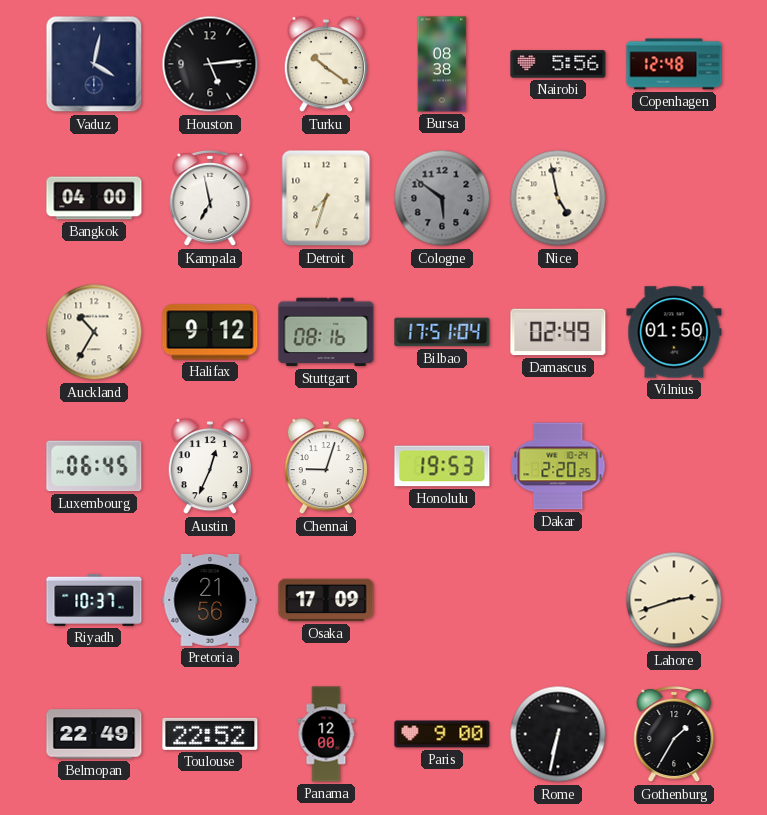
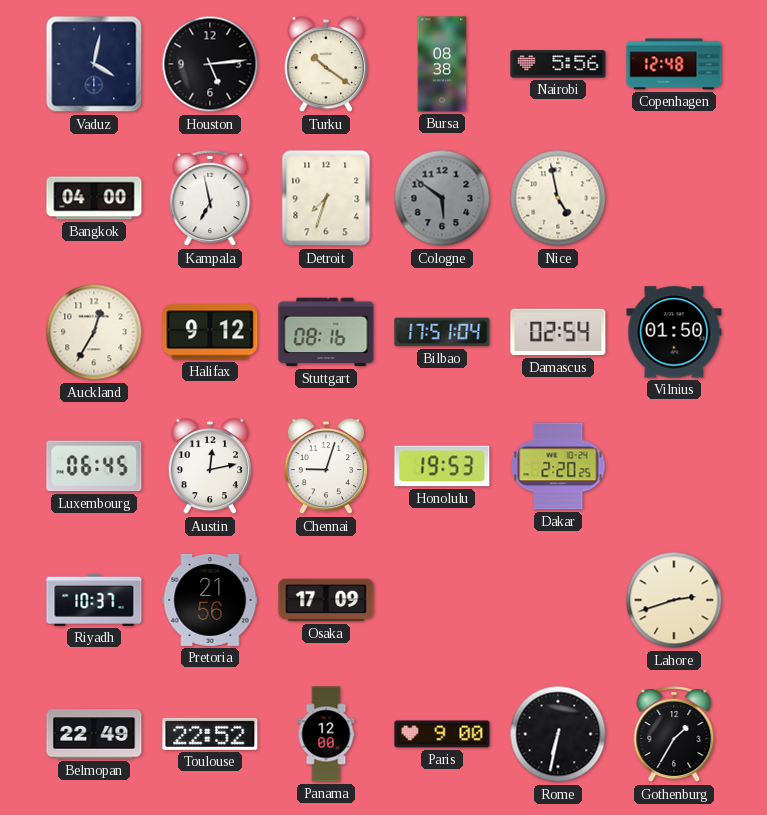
Auckland: 10:35 -> 12:35 (94, 332)
Damascus: 02:49 -> 02:54 (558, 332)
Austin: 12:34 -> 12:13 (210, 466)
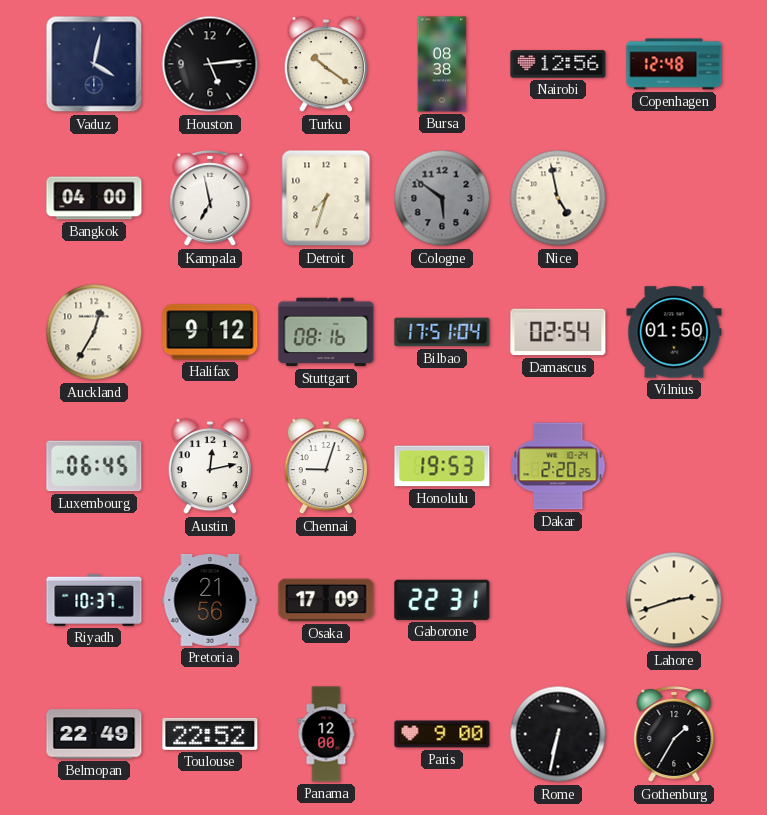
Nairobi: 5:56 -> 12:56 (558, 64)
Gaborone: none -> 22:31 (442, 600)
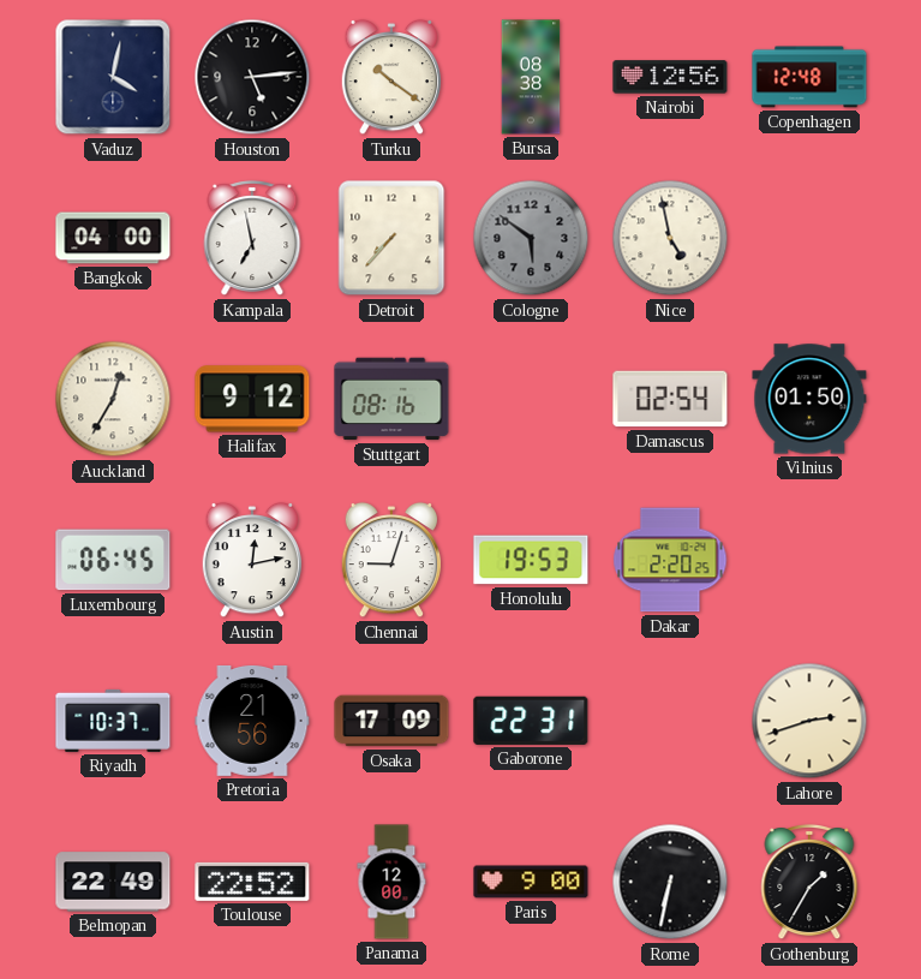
Detroit: 7:33 -> 7:37 (391, 238)
Bilbao: 17:51 -> none (442, 332)
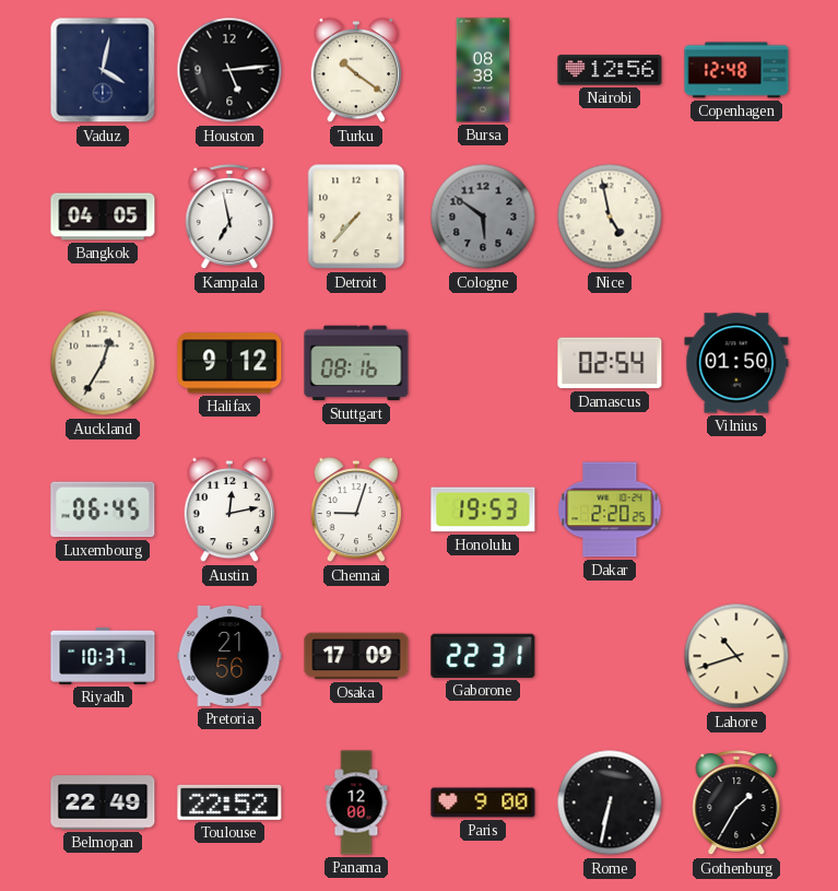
Bangkok: 04:00 -> 04:05 (103, 216)
Lahore: 2:42 -> 10:42 (736, 656)
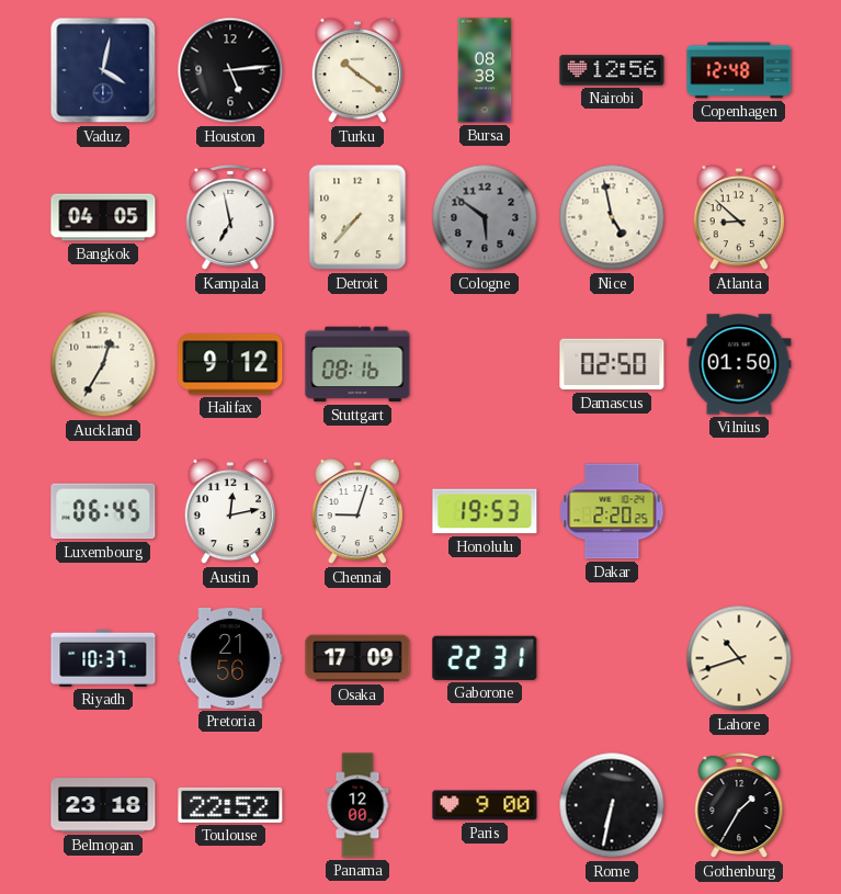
Atlanta: none -> 8:52 (739, 217)
Damascus: 02:54 -> 02:50 (612, 364)
Belmopan: 22:49 -> 23:18 (103, 805)
